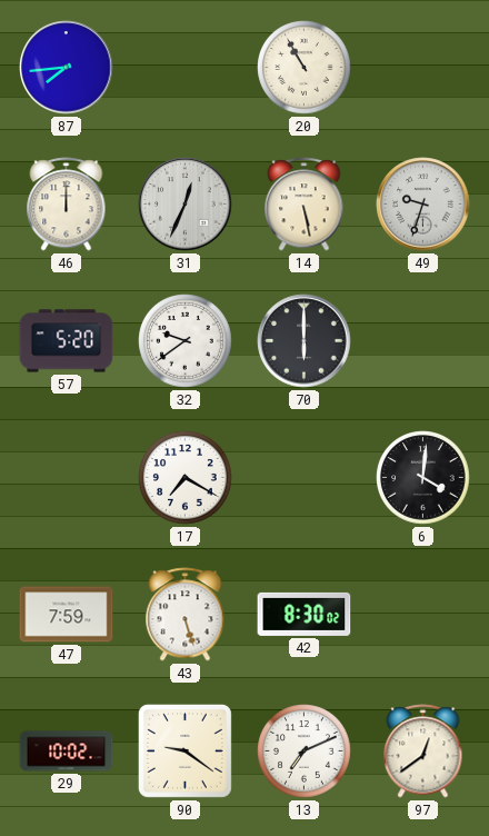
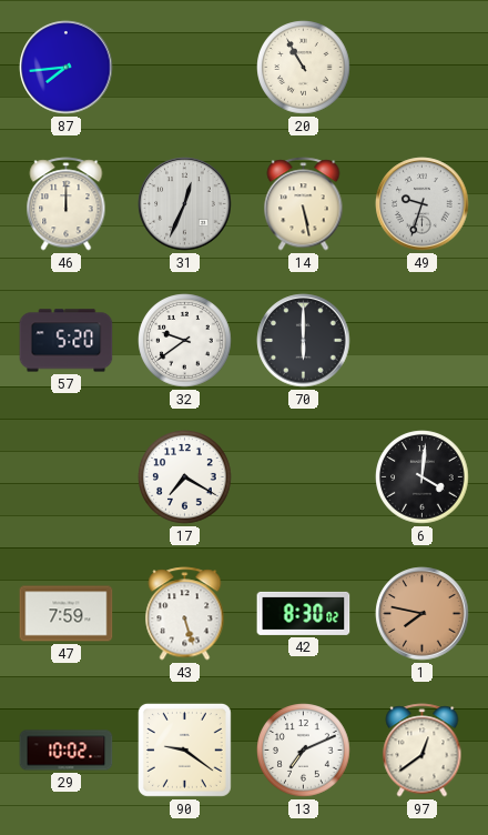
1: none -> 7:47 (423, 614)
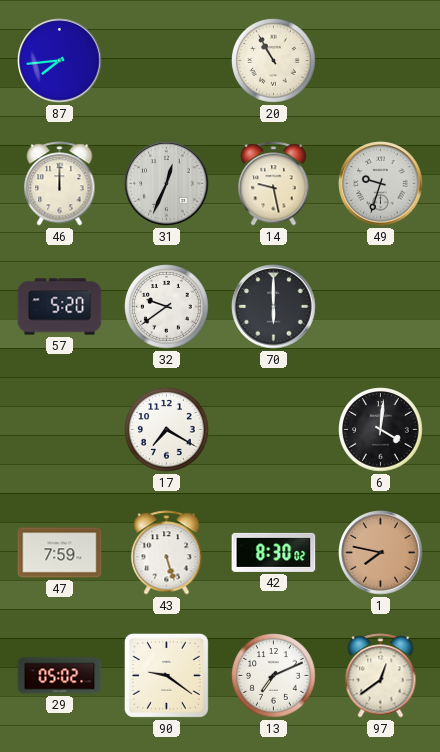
14: 5:28 -> 9:28 (274, 184)
29: 10:02 -> 05:02 (60, 676)
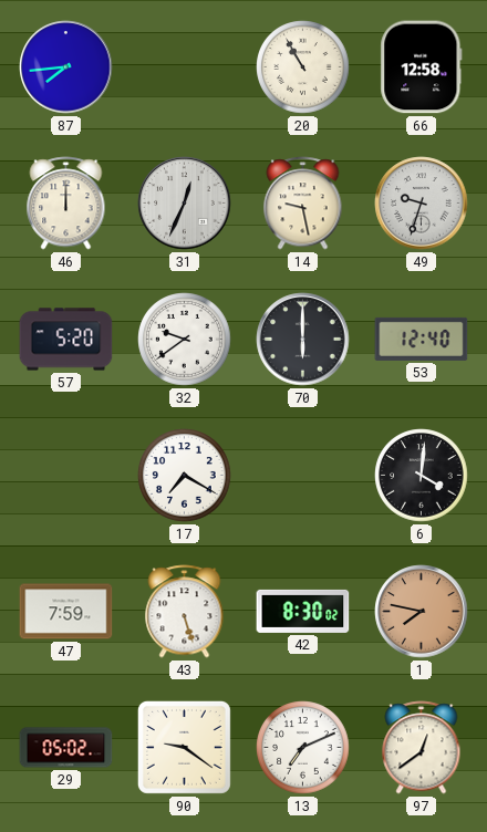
66: none -> 12:58 (422, 67)
53: none -> 12:40 (422, 339)
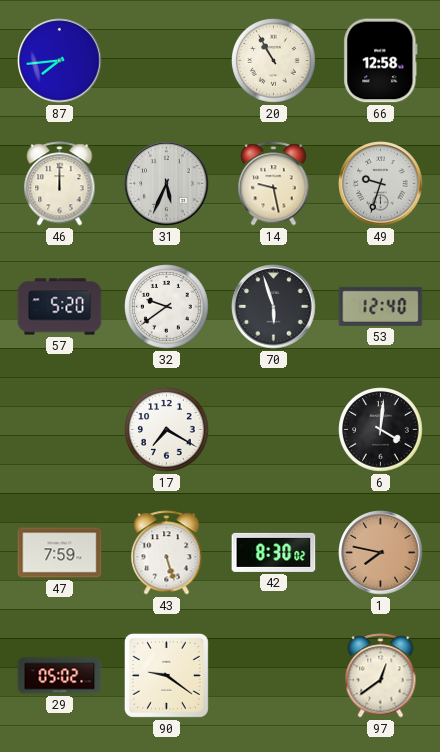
31: 12:34 -> 5:34 (167, 184)
70: 6:00 -> 5:57 (274, 307)
13: 7:11 -> none (303, 748)
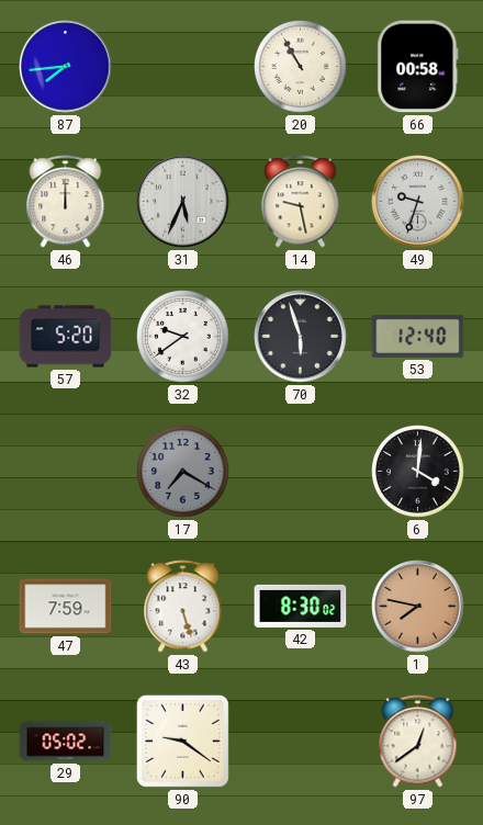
66: 12:58 -> 00:58 (418, 67)
17 dial: white -> grey (183, 472)
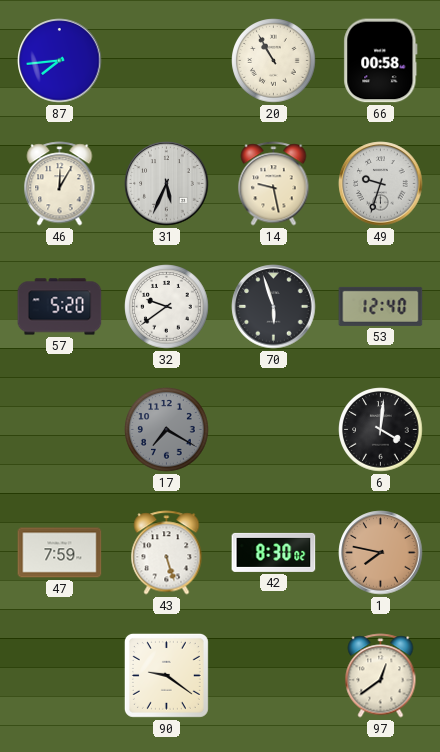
46: 12:00 -> 12:05 (60, 184)
29: 05:02 -> none (66, 742)
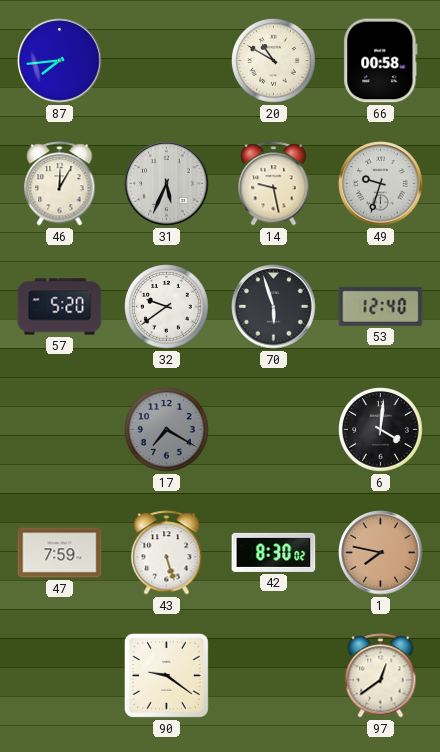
20: 10:55 -> 10:50 (274, 61)
